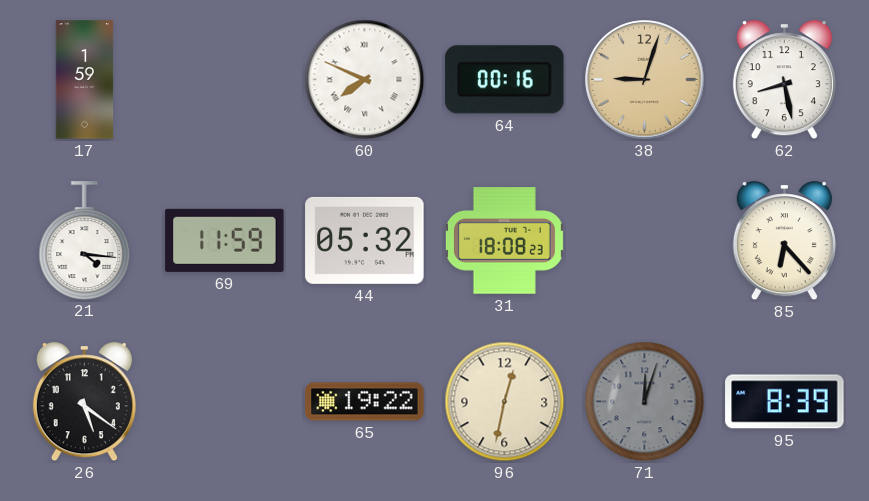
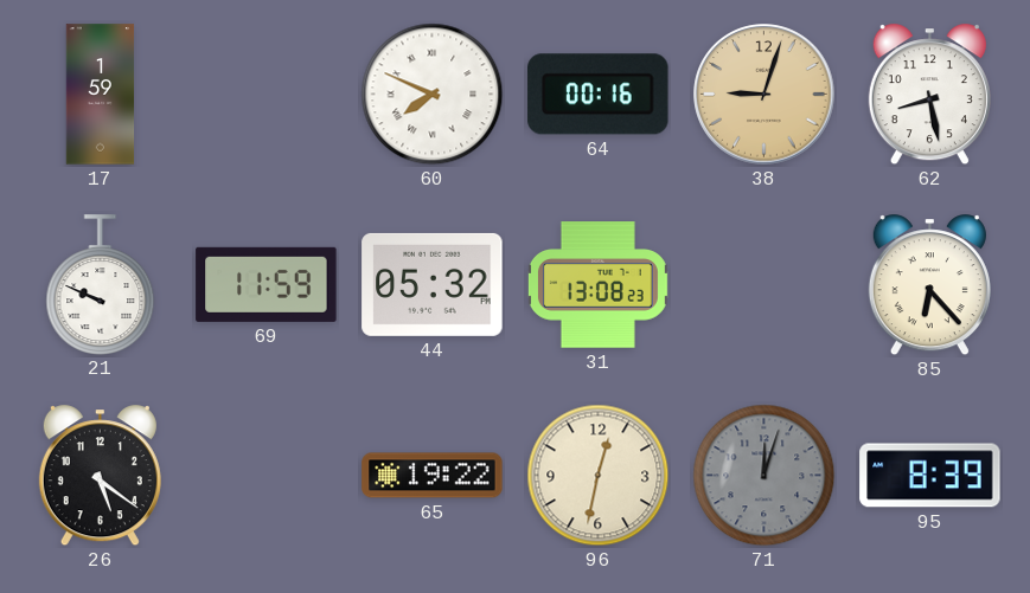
21: 4:16 -> 9:49 (101, 284)
31: 18:08 -> 13:08 (597, 285)
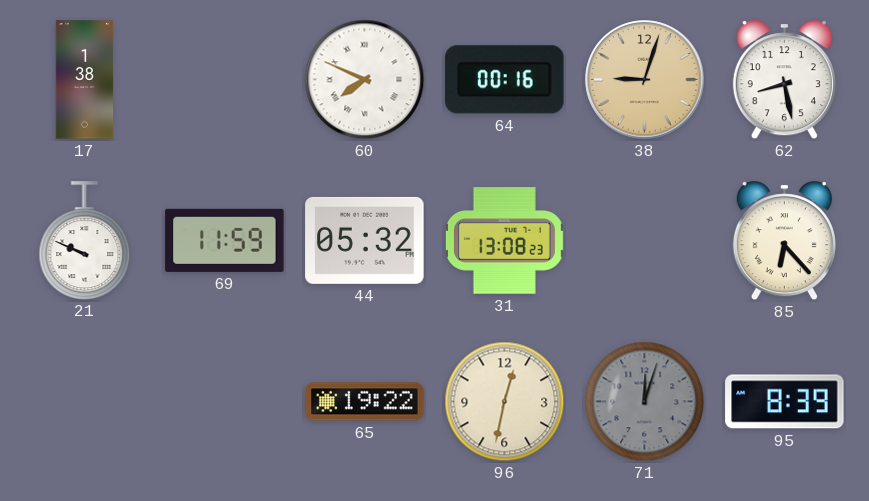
17: 1:59 -> 1:38 (85, 80)
26: 5:21 -> none (100, 476)
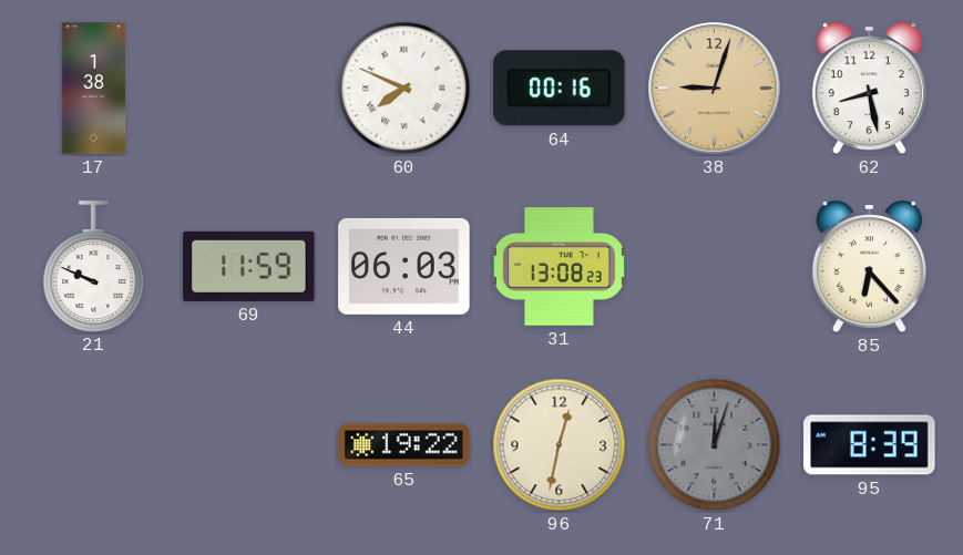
44: 05:32 -> 06:03 (404, 266)
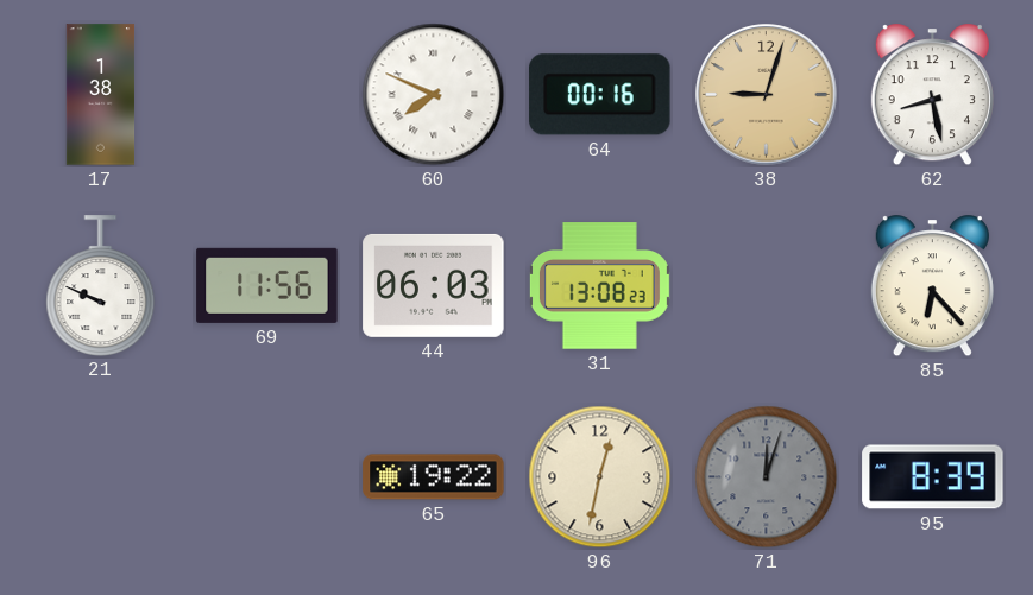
69: 11:59 -> 11:56 (267, 285)
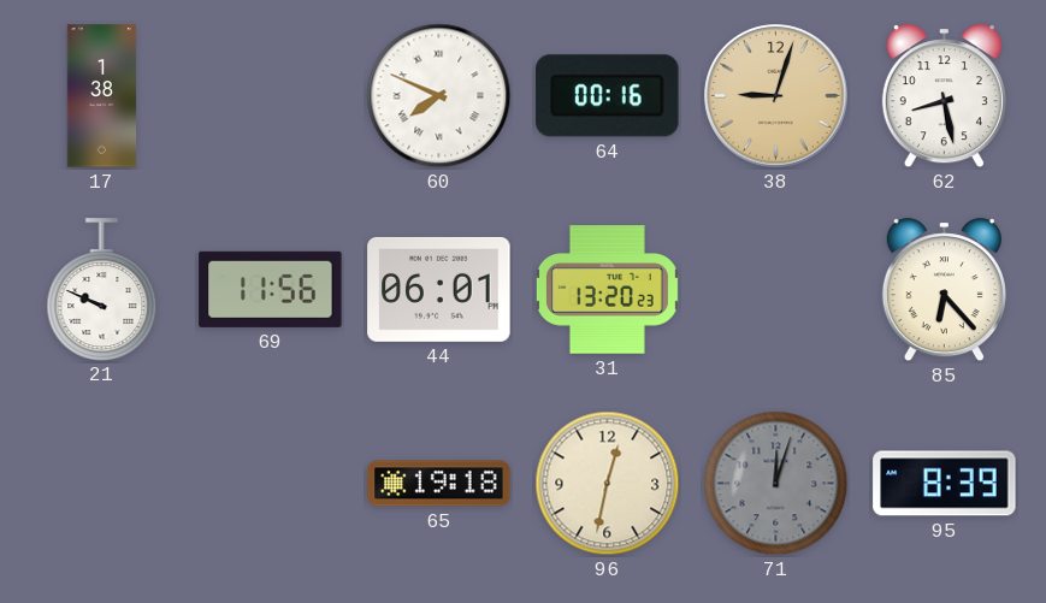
44: 06:03 -> 06:01 (439, 289)
31: 13:08 -> 13:20 (607, 290)
65: 19:22 -> 19:18 (439, 484)
